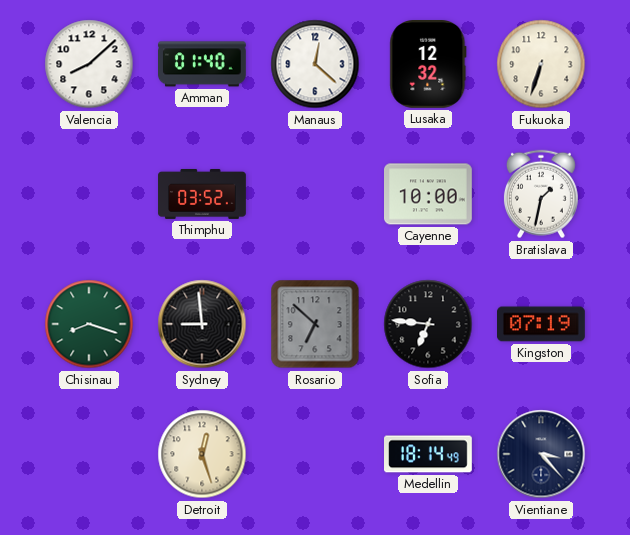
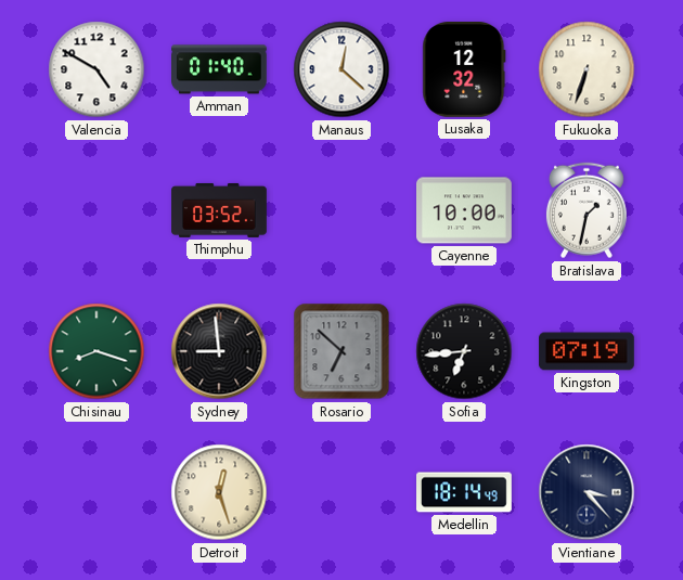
Valencia: 8:08 -> 4:50 (96, 69)
Sofia: 6:46 -> 6:44 (464, 351)
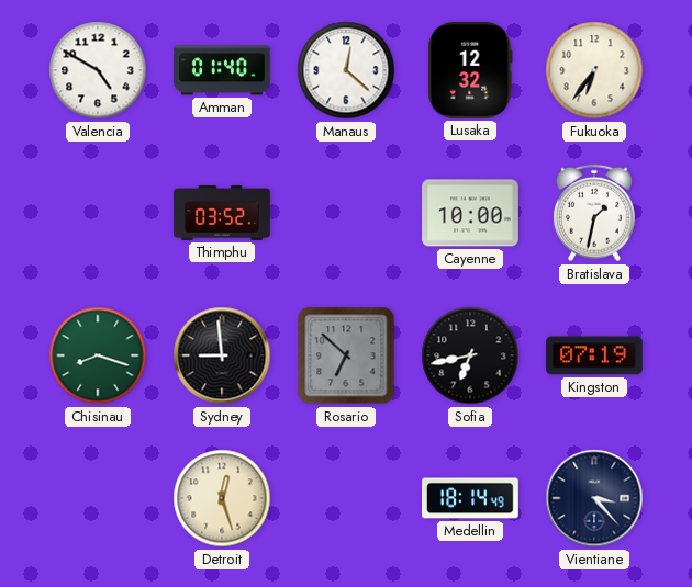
Fukuoka: 6:33 -> 6:36 (594, 70)
Sofia: 6:44 -> 6:43 (470, 355)
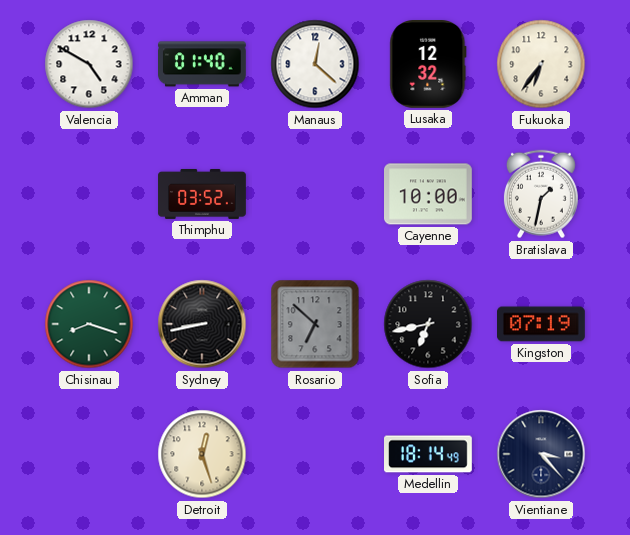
Sydney: 8:59 -> 8:43 (202, 324)
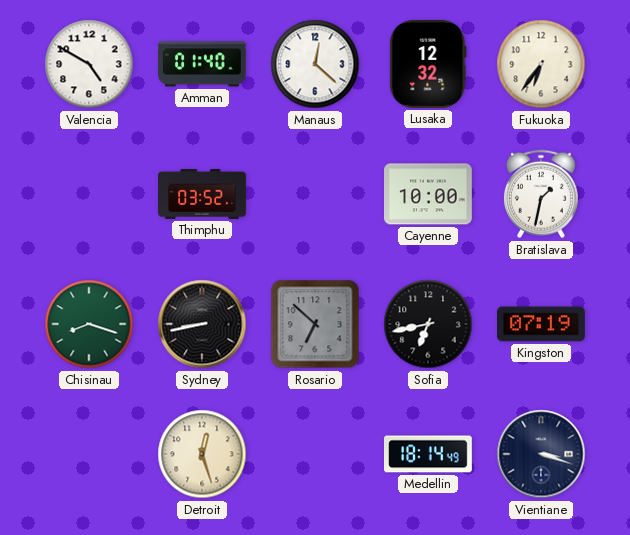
Vientiane: 3:23 -> 3:18 (541, 454)
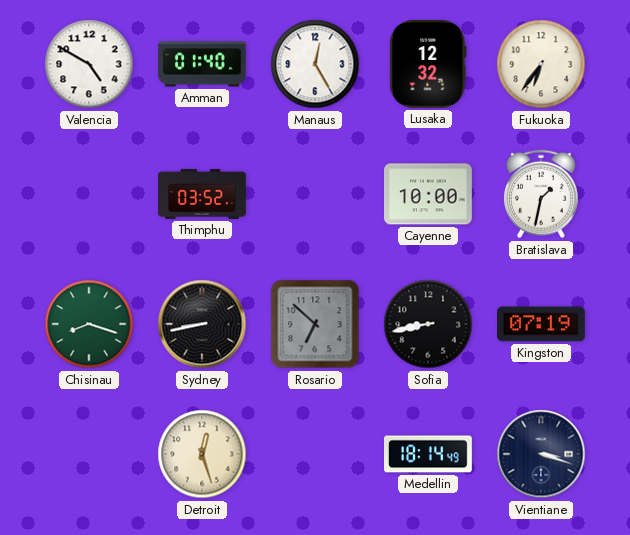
Manaus: 12:22 -> 12:25 (315, 64)
Sofia: 6:43 -> 8:43 (428, 324)
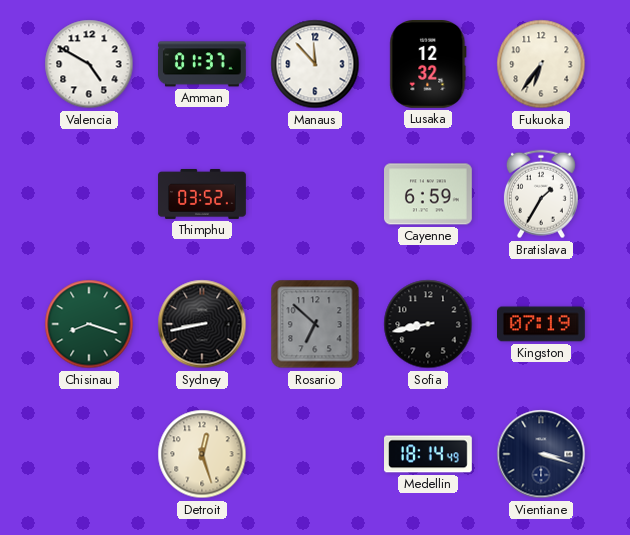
Amman: 01:40 -> 01:37 (203, 64)
Manaus: 12:25 -> 11:53 (315, 64)
Cayenne: 10:00 -> 6:59 (429, 194)
Bratislava: 1:32 -> 1:35 (541, 194)
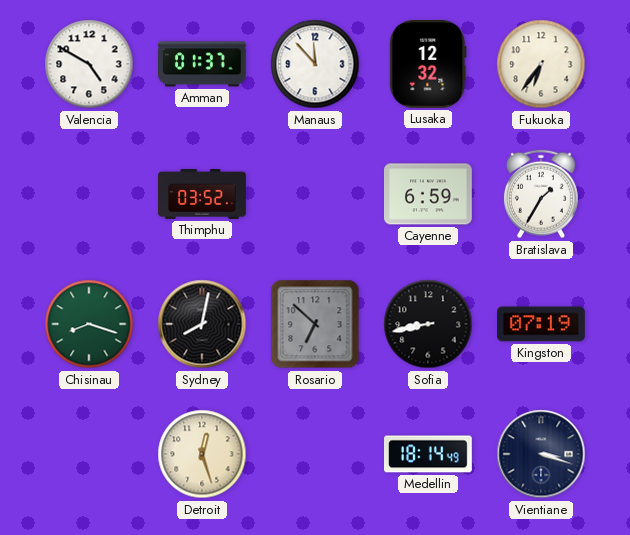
Sydney: 8:43 -> 8:02 (202, 324)
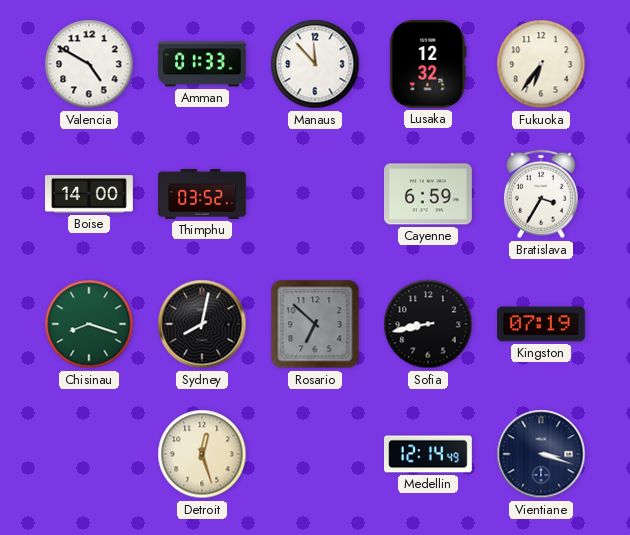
Amman: 01:37 -> 01:33 (203, 64)
Boise: none -> 14:00 (90, 194)
Bratislava: 1:35 -> 3:35 (541, 194)
Medellin: 18:14 -> 12:14 (429, 454)
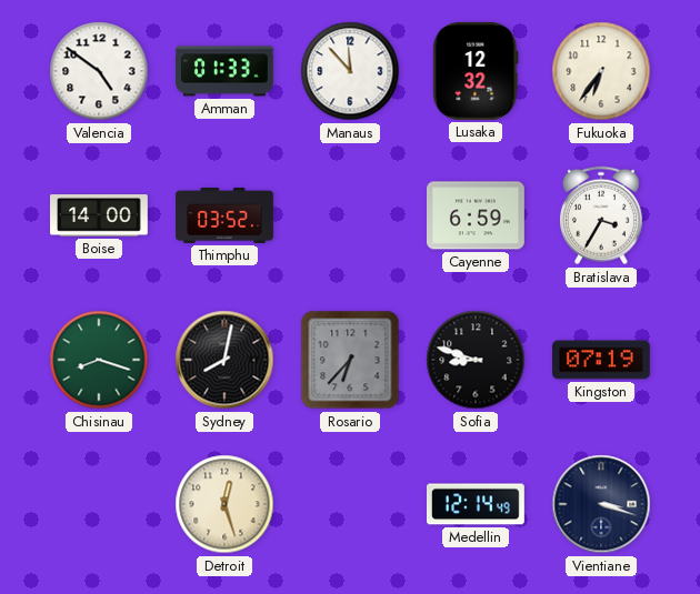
Valencia: 4:50 -> 4:51 (99, 71)
Rosario: 6:52 -> 6:37 (350, 360)
Sofia: 8:43 -> 8:48 (476, 360)
